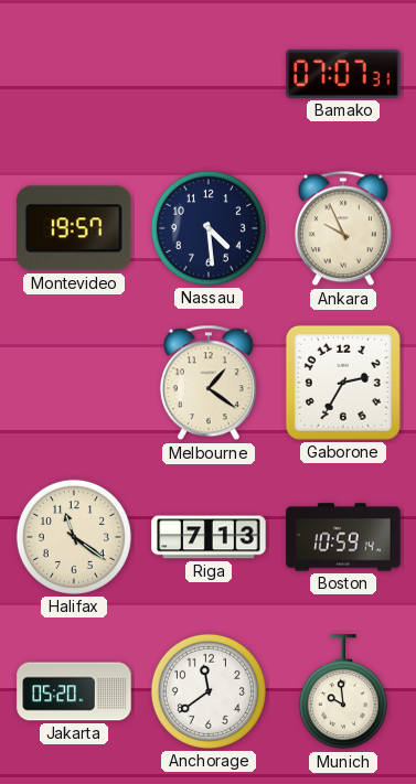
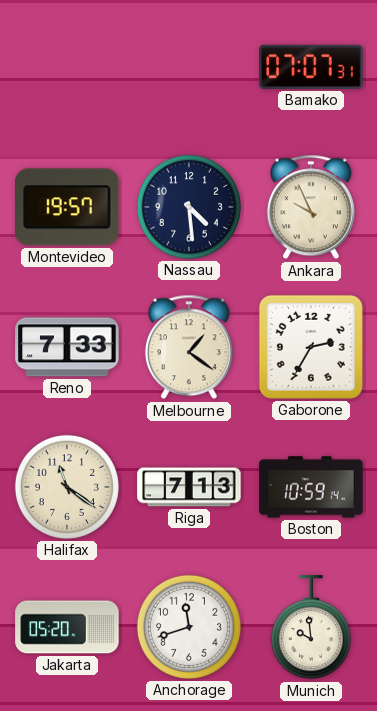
Reno: none -> 7:33 (67, 347)
Anchorage: 11:39 -> 11:42 (189, 627)
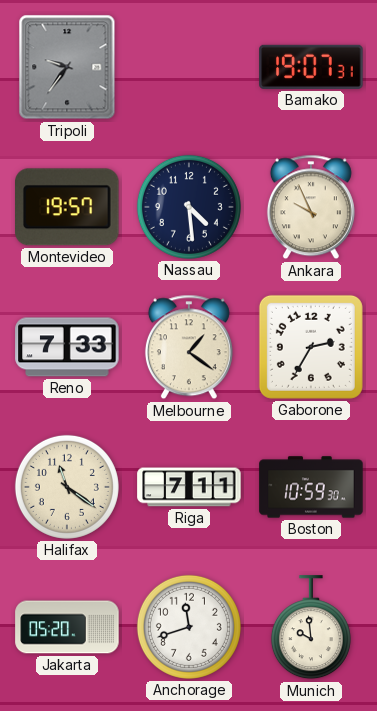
Tripoli: none -> 9:36 (67, 67)
Bamako: 07:07 -> 19:07 (311, 67)
Riga: 7:13 -> 7:11 (189, 487)
Boston: 10:59:14 -> 10:59:30 (311, 487)
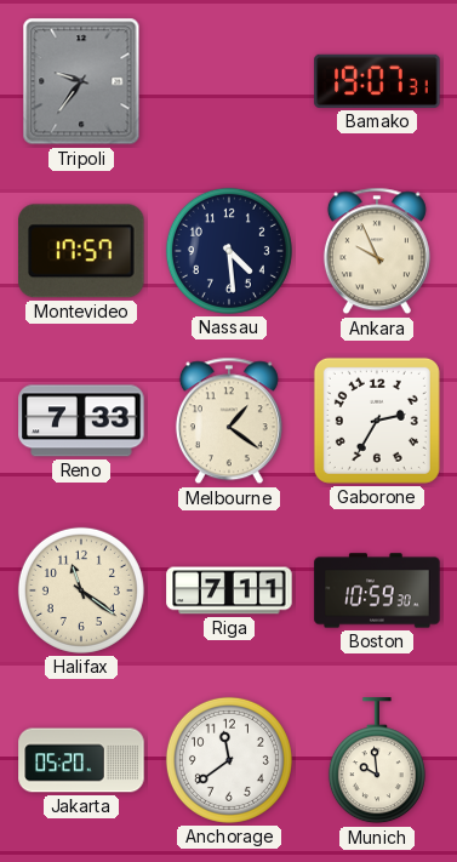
Montevideo: 19:57 -> 17:57 (81, 251)
Anchorage: 11:42 -> 11:39 (229, 760)
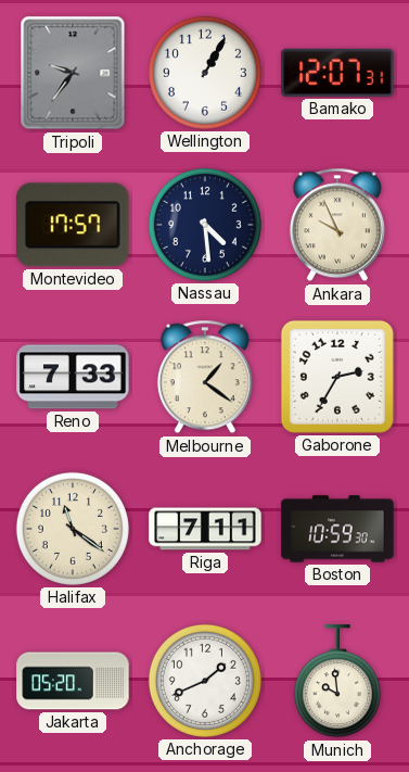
Wellington: none -> 1:05 (205, 73)
Bamako: 19:07 -> 12:07 (337, 73)
Anchorage: 11:39 -> 1:41 (205, 681)
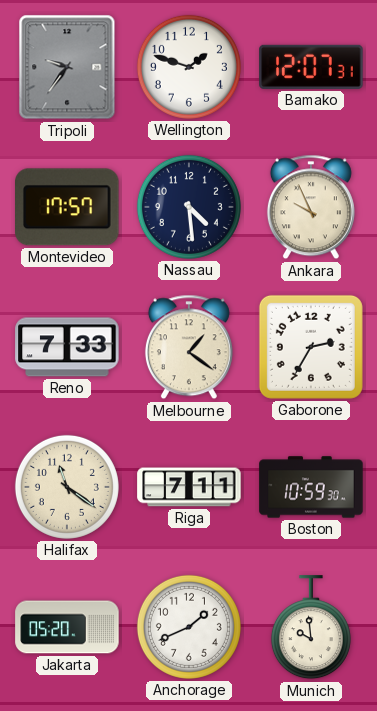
Wellington: 1:05 -> 1:48 (189, 67)
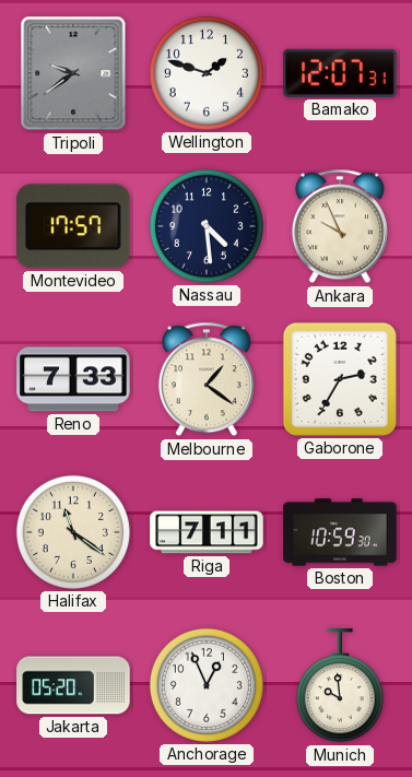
Tripoli: 9:36 -> 9:39 (73, 73)
Anchorage: 1:41 -> 12:56 (207, 685)
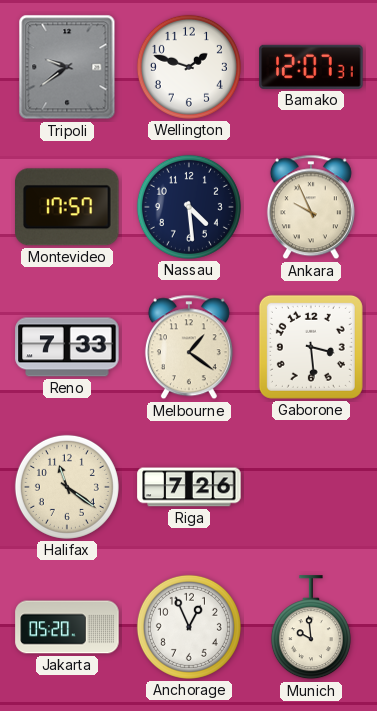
Gaborone: 2:35 -> 3:29 (311, 347)
Riga: 7:11 -> 7:26 (189, 487)
Boston: 10:59 -> none (340, 532)
